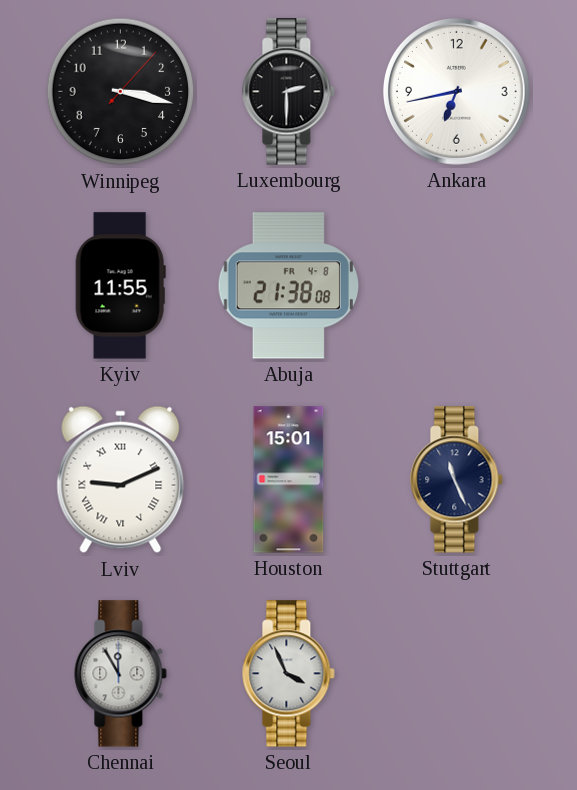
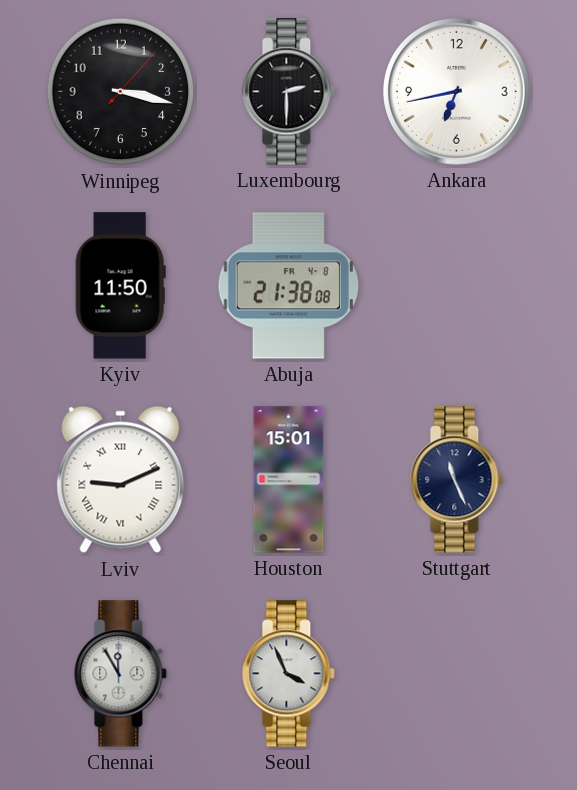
Kyiv: 11:55 -> 11:50 (120, 286)
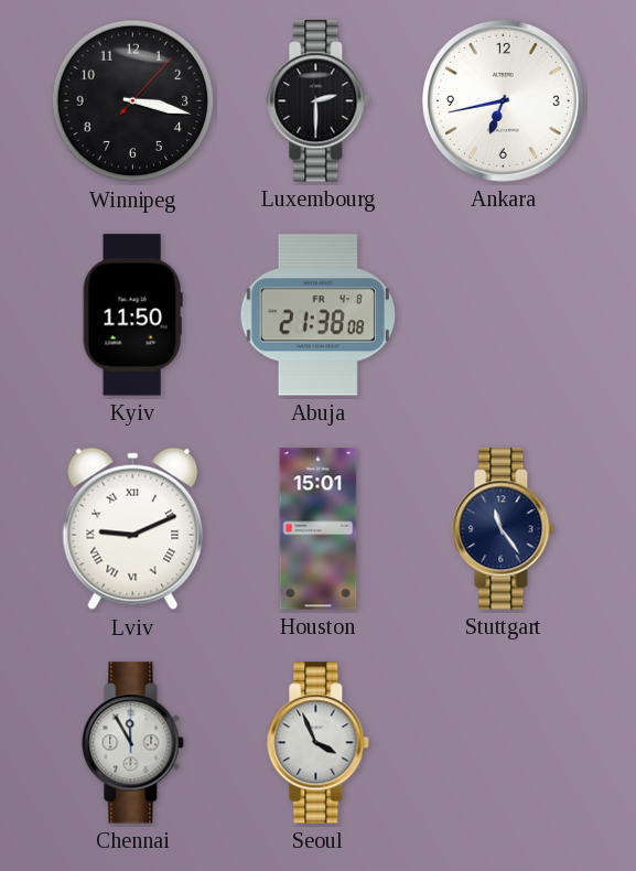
Stuttgart: 11:26 -> 11:24 (504, 529)
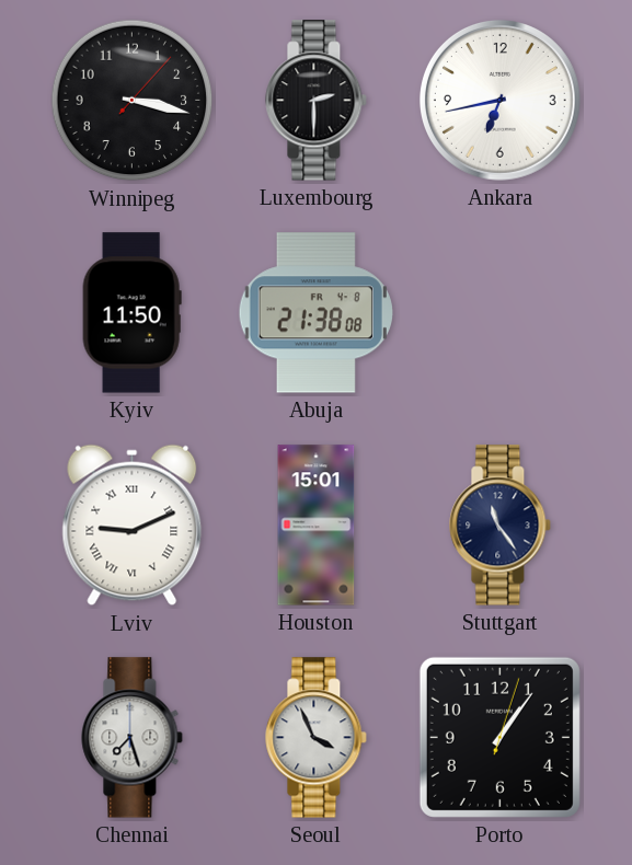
Chennai: 11:55 -> 7:27 (133, 738)
Porto: none -> 1:06 (499, 737)
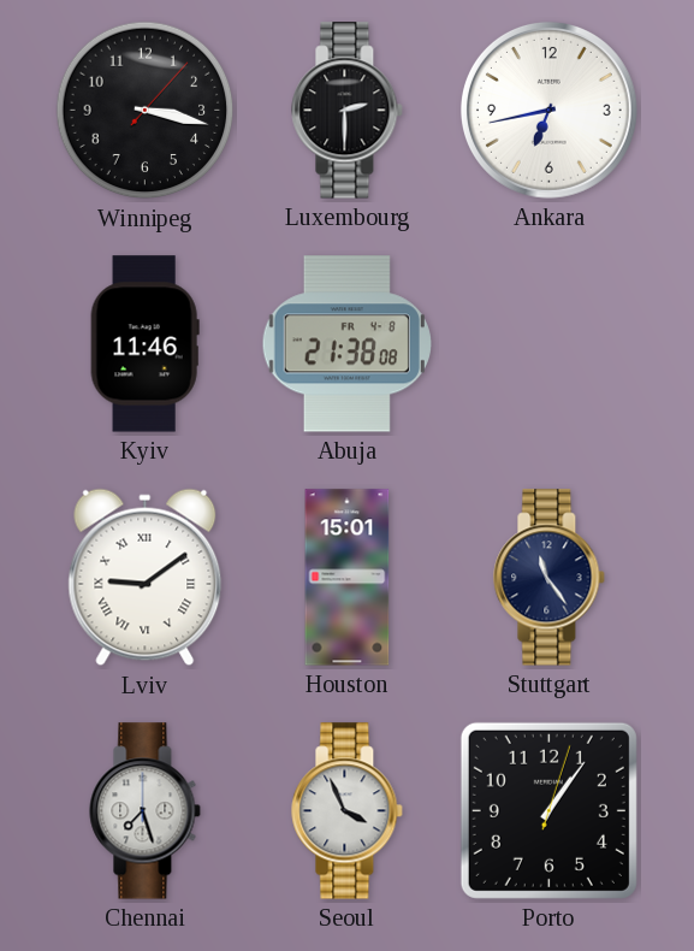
Kyiv: 11:50 -> 11:46 (144, 344)
Lviv: 9:11 -> 9:09 (146, 578)
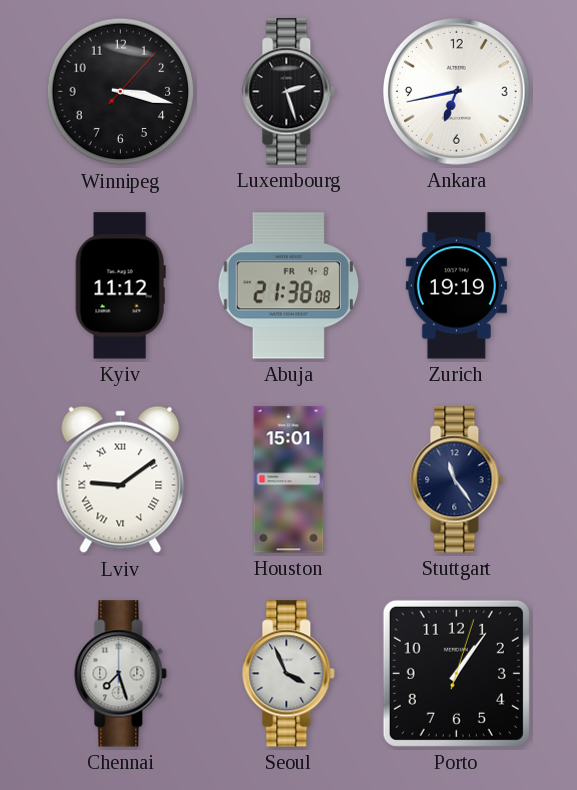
Luxembourg: 2:30 -> 2:27 (289, 92)
Kyiv: 11:46 -> 11:12 (120, 286)
Zurich: none -> 19:19 (456, 286)
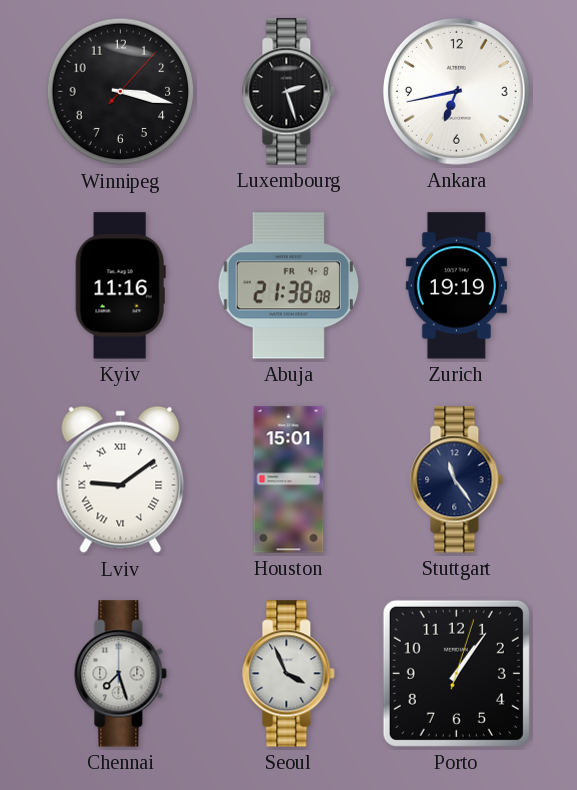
Kyiv: 11:12 -> 11:16 (120, 286)
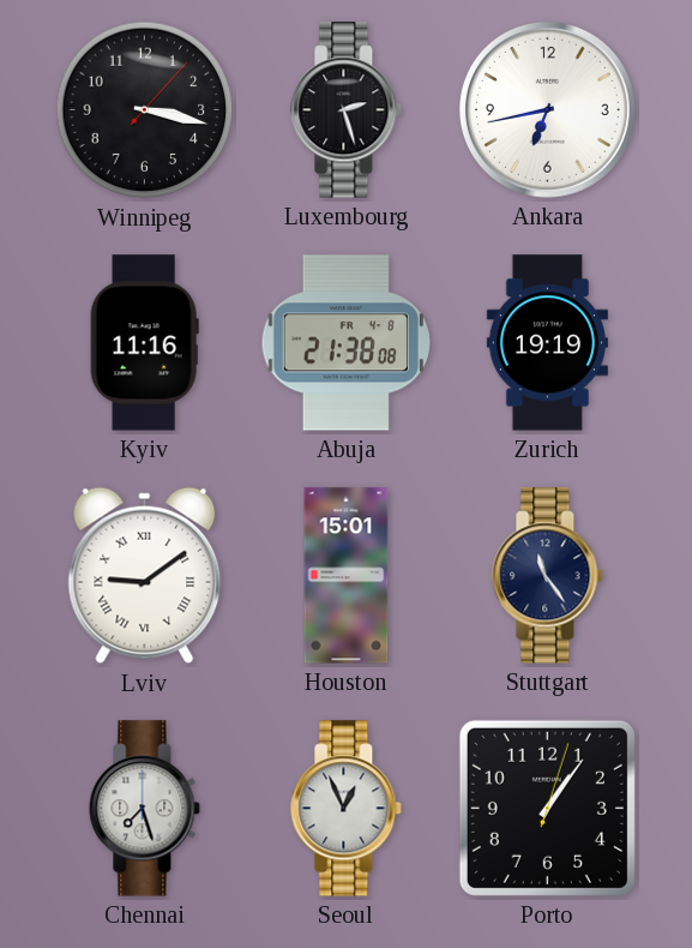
Seoul: 3:56 -> 12:56 (347, 809)
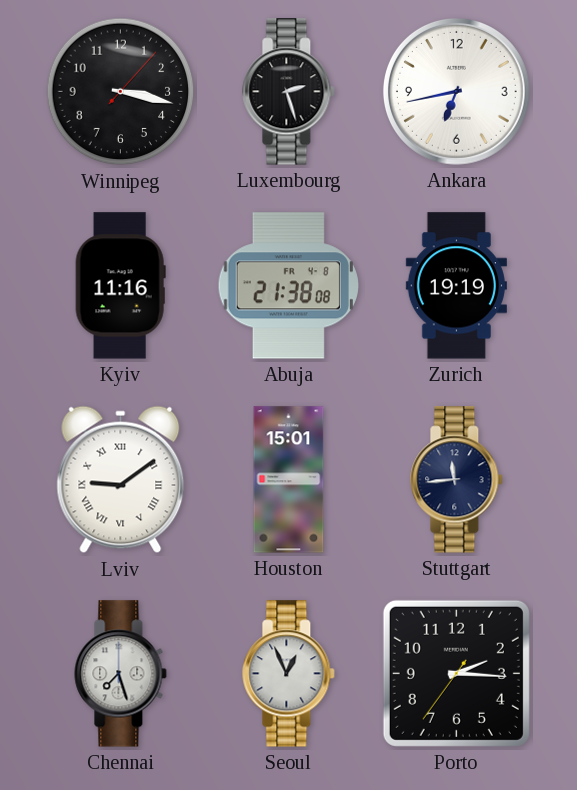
Stuttgart: 11:24 -> 11:44 (457, 480)
Porto: 1:06 -> 2:15 (456, 673)
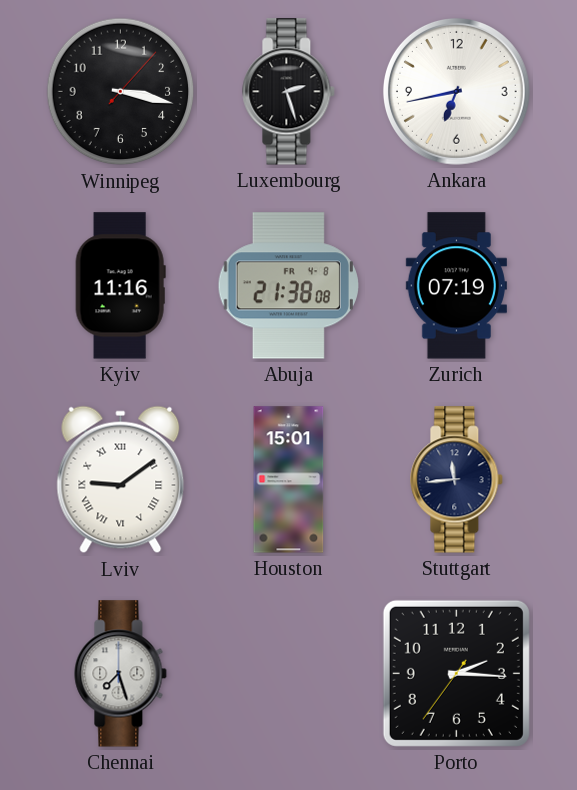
Zurich: 19:19 -> 07:19 (456, 286)
Seoul: 12:56 -> none (289, 674)
